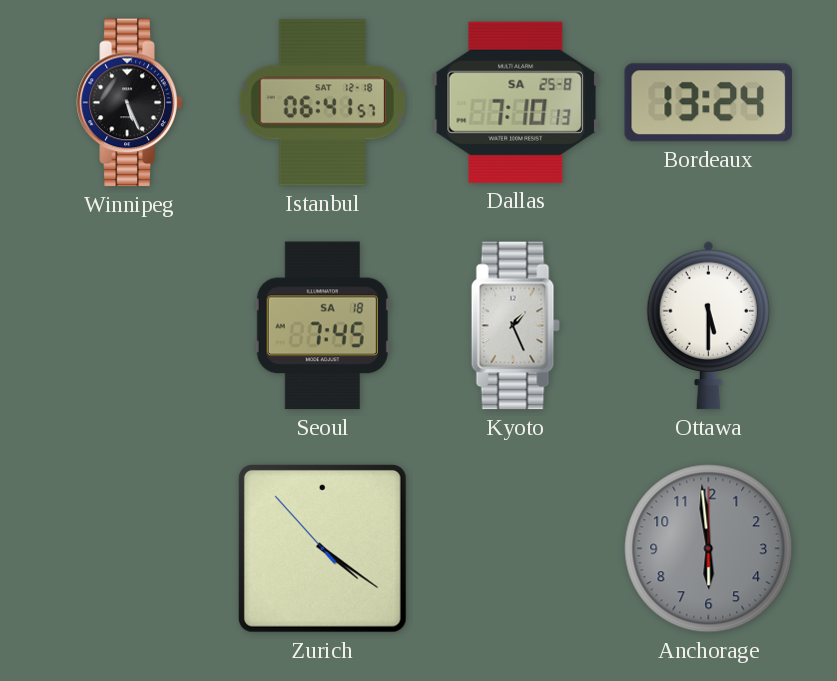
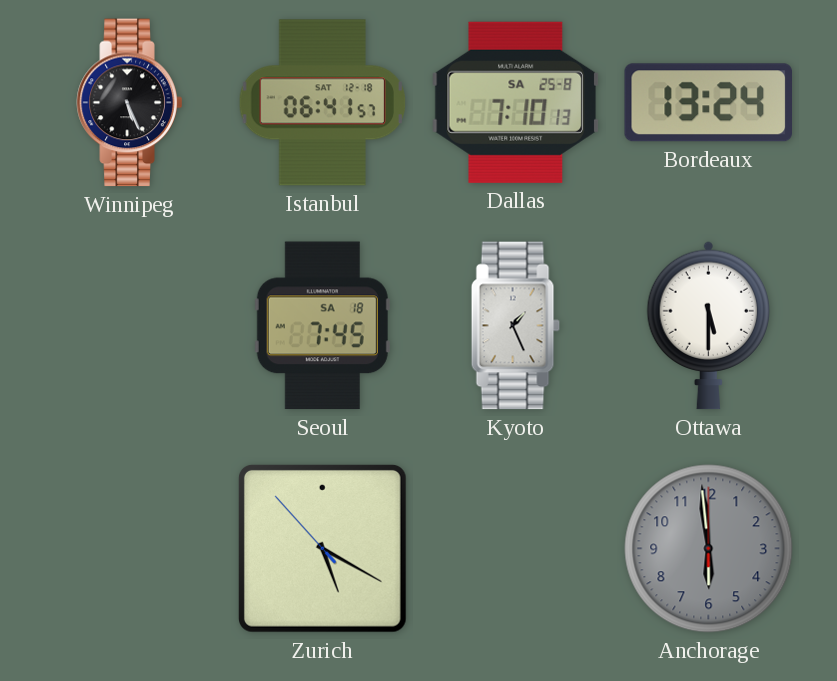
Zurich: 4:20 -> 5:19 (322, 548)
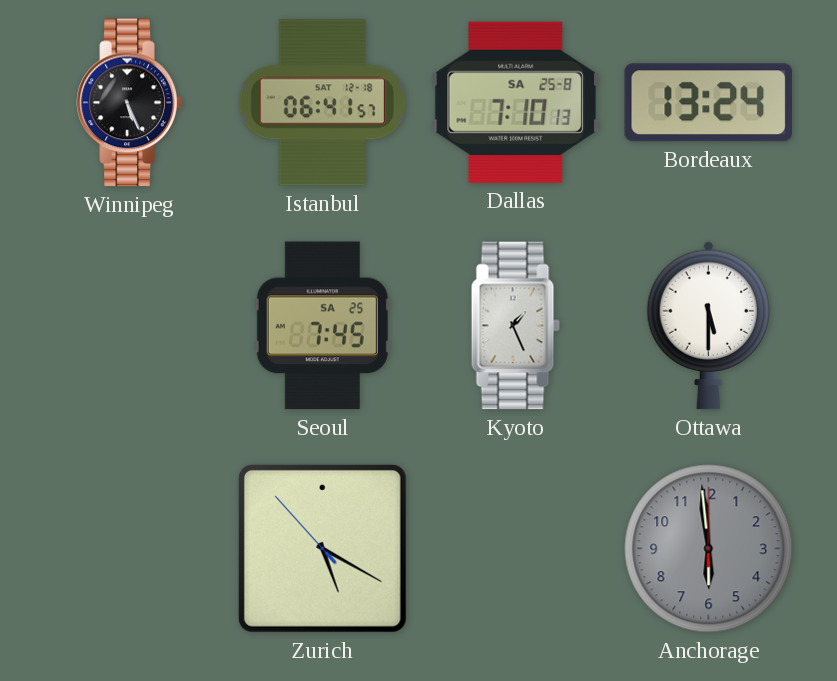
Seoul date: SA 18 -> SA 25 (322, 326)
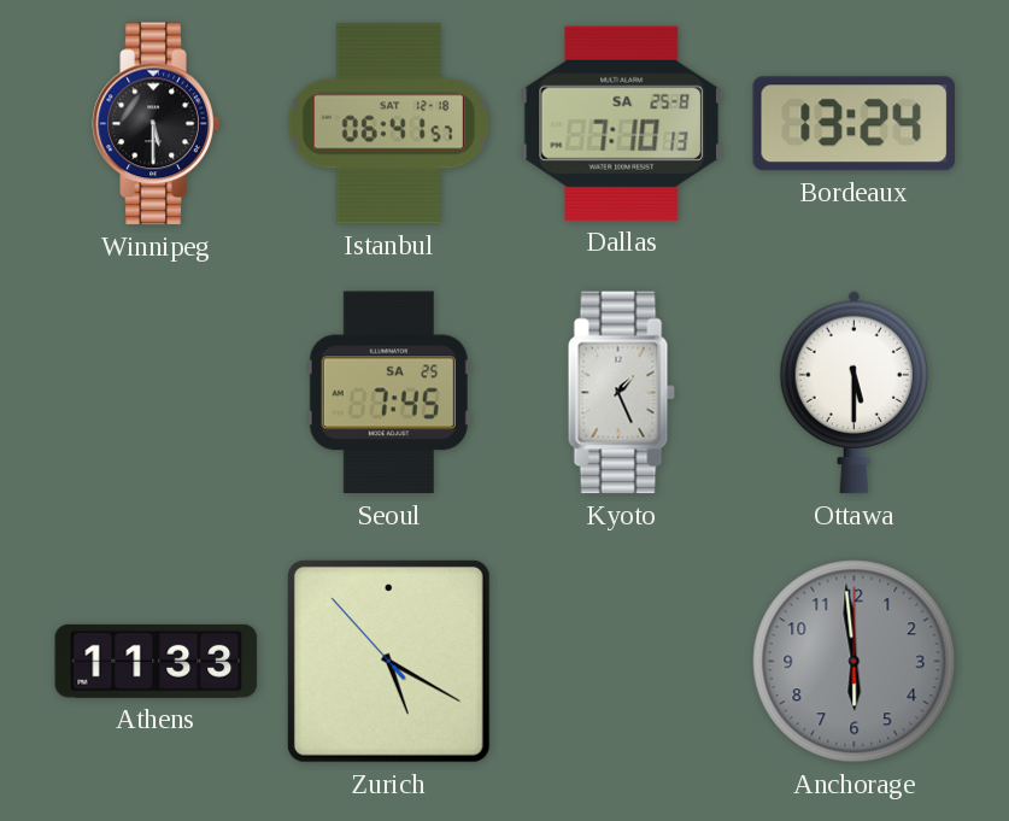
Winnipeg: 5:26 -> 5:30 (157, 124)
Athens: none -> 11:33 (157, 661)
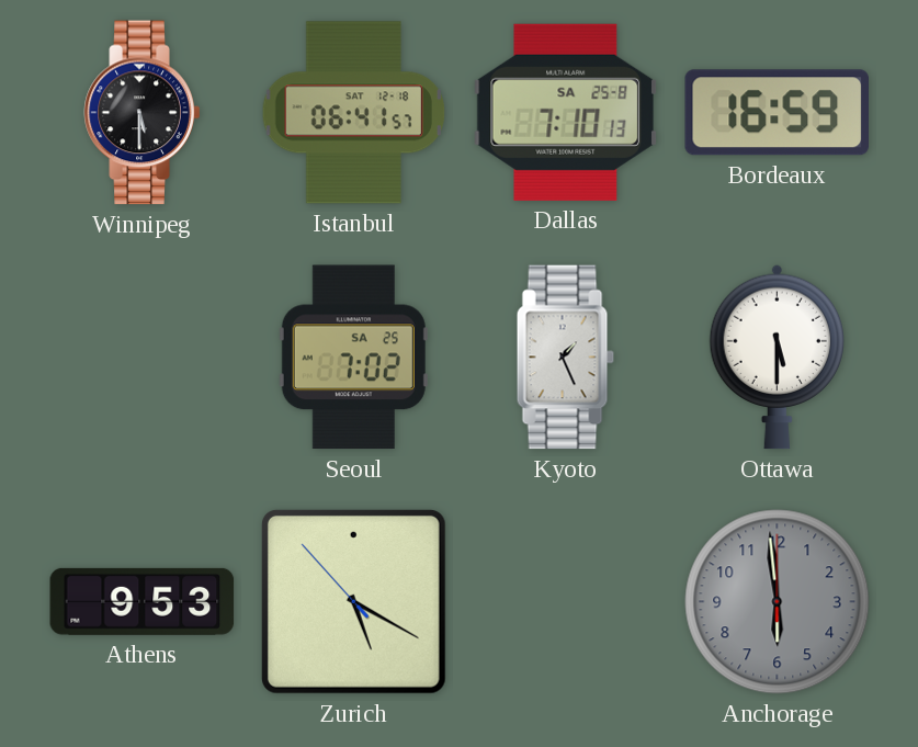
Bordeaux: 13:24 -> 16:59 (777, 113)
Seoul: 7:45 -> 7:02 (353, 358)
Athens: 11:33 -> 9:53 (143, 601)
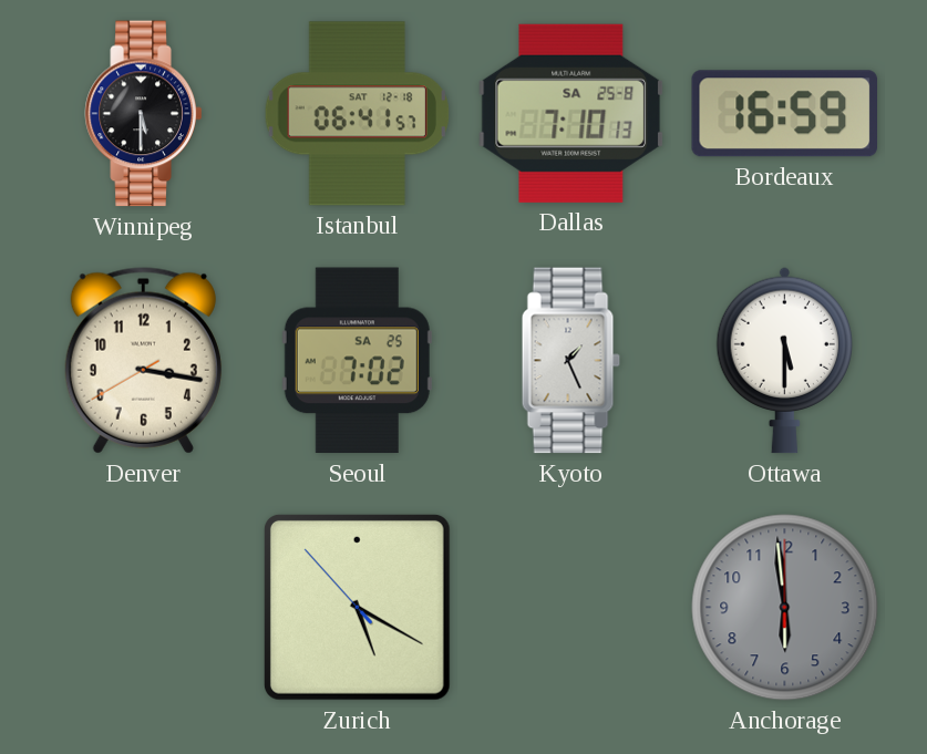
Denver: none -> 3:16 (143, 361)
Athens: 9:53 -> none (143, 601)
